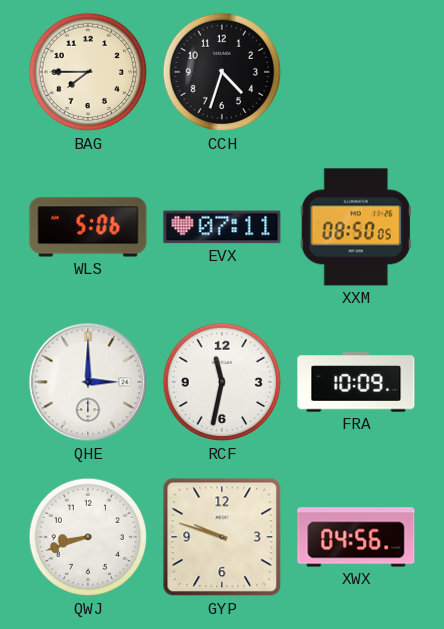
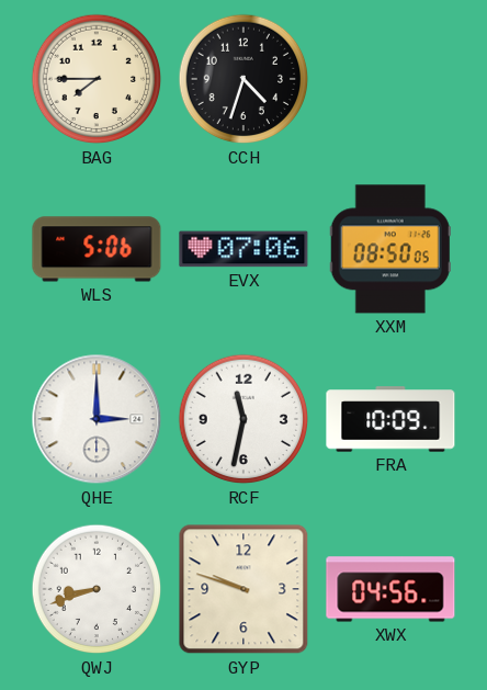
EVX: 07:11 -> 07:06 (243, 249)
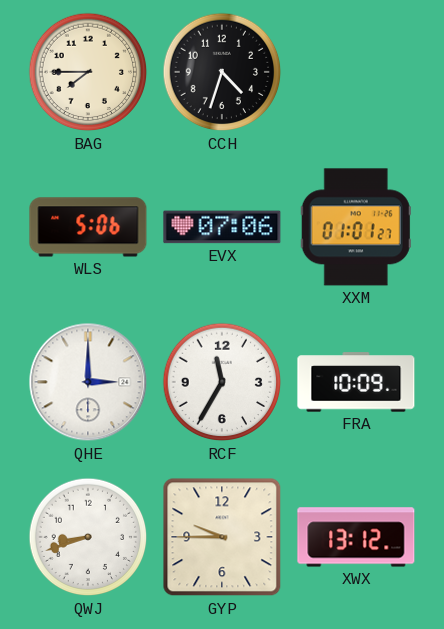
XXM: 08:50 -> 01:01 (356, 227)
RCF: 11:32 -> 11:35 (222, 382)
GYP: 9:48 -> 9:45 (222, 537)
XWX: 04:56 -> 13:12 (356, 537)
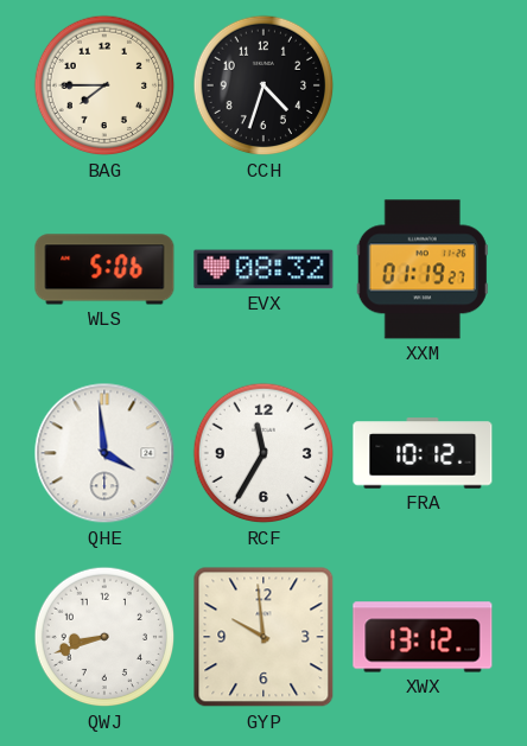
EVX: 07:06 -> 08:32 (263, 269)
XXM: 01:01 -> 01:19 (423, 269)
QHE: 3:00 -> 3:59 (104, 453)
FRA: 10:09 -> 10:12 (423, 453)
GYP: 9:45 -> 9:59 (263, 637)
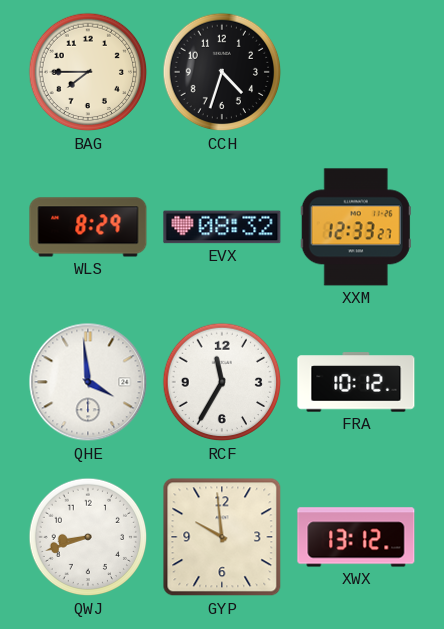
WLS: 5:06 -> 8:29 (88, 227)
XXM: 01:19 -> 12:33 (356, 227)
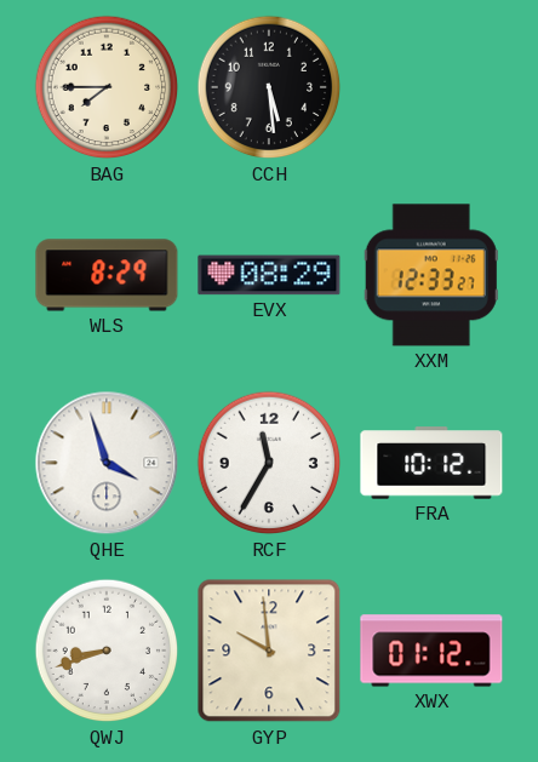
CCH: 4:33 -> 5:29 (269, 87)
EVX: 08:32 -> 08:29 (269, 275)
QHE: 3:59 -> 3:57 (107, 463)
XWX: 13:12 -> 01:12 (431, 651)
